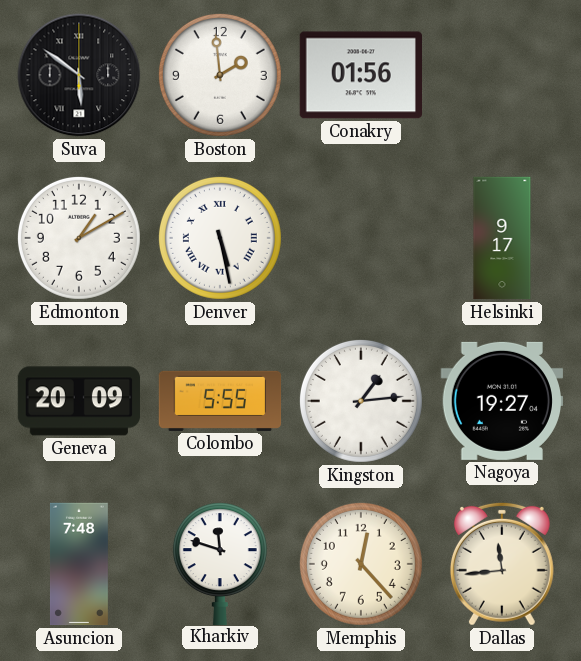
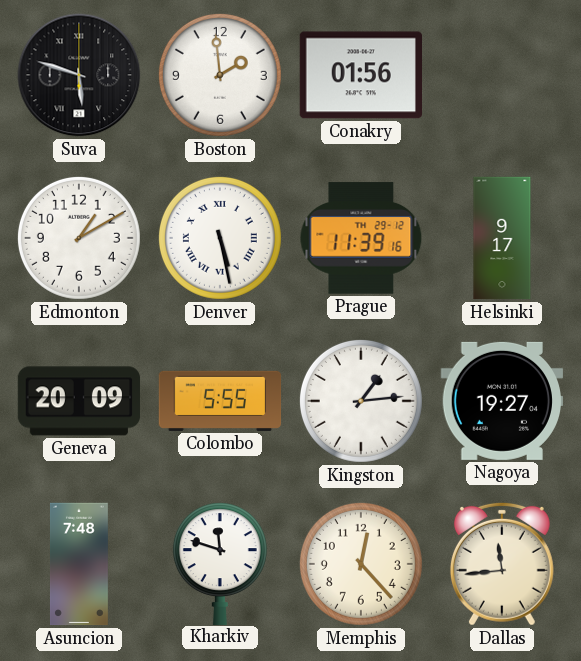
Suva: 5:51 -> 5:48 (79, 75)
Prague: none -> 11:39 (361, 238)
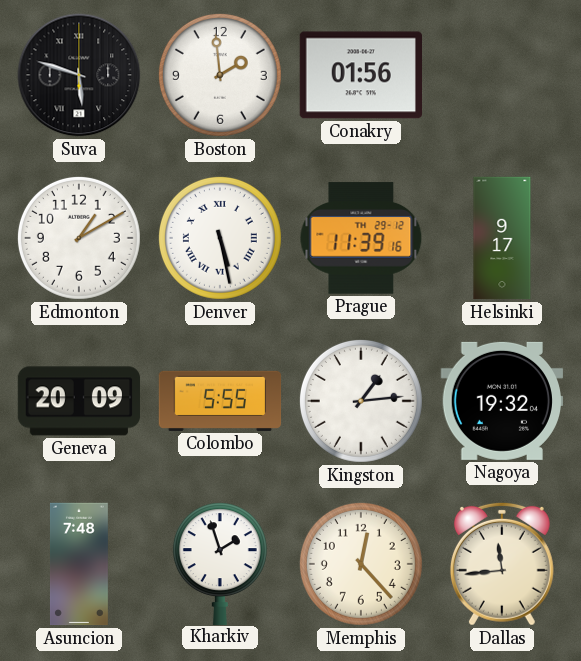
Nagoya: 19:27 -> 19:32 (501, 401)
Kharkiv: 11:48 -> 1:57 (220, 563)
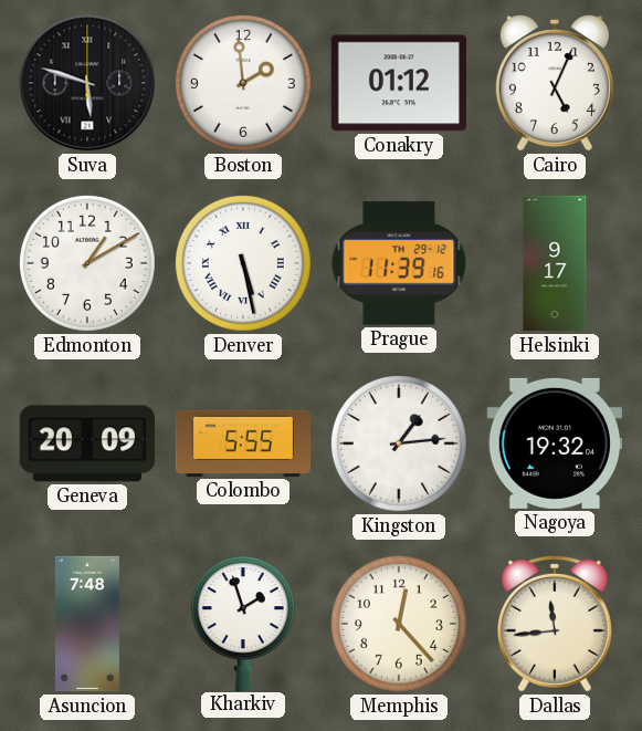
Conakry: 01:56 -> 01:12 (398, 83)
Cairo: none -> 5:04 (555, 83)
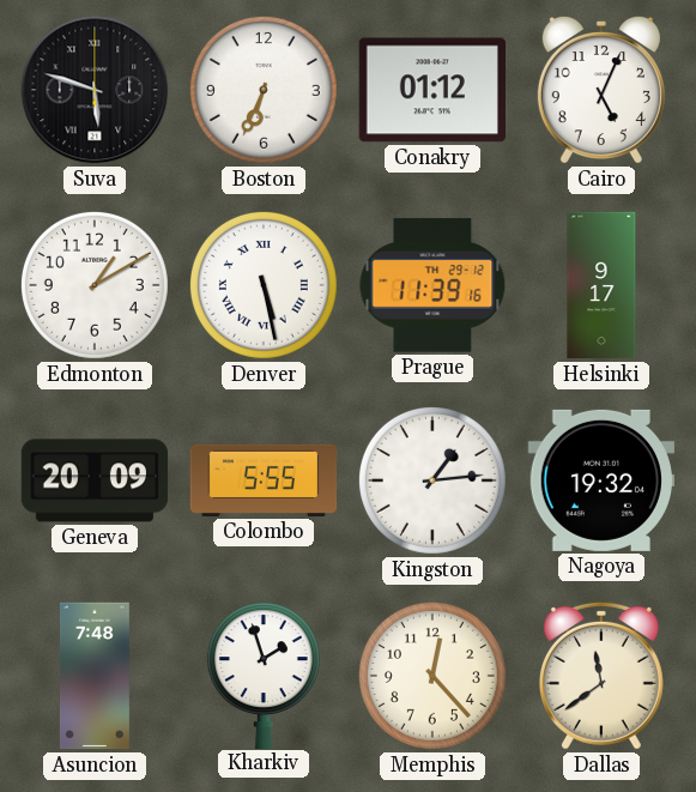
Boston: 1:59 -> 6:34 (264, 90)
Dallas: 11:44 -> 11:39 (601, 676)
